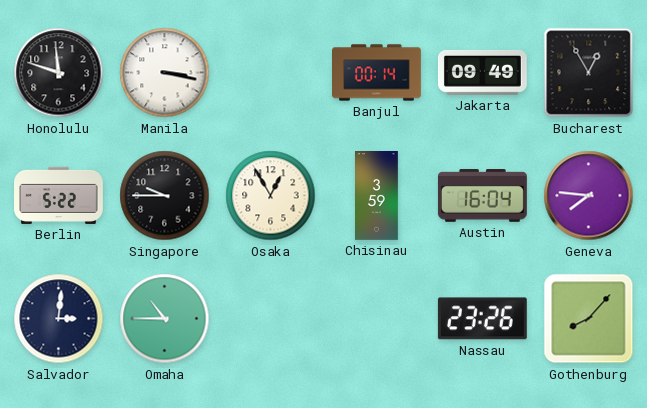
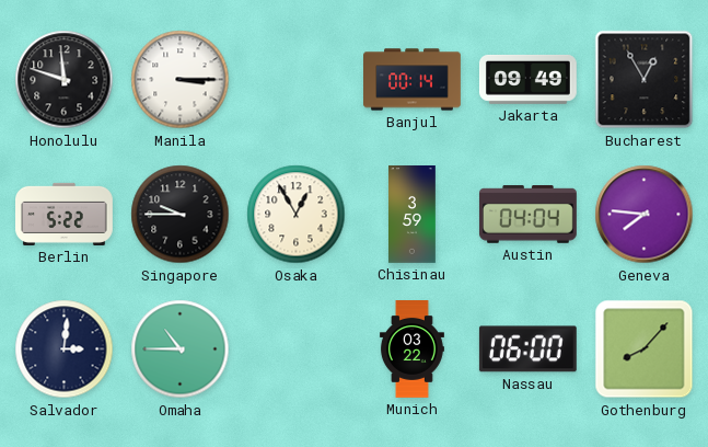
Manila: 3:17 -> 3:15 (181, 80)
Austin: 16:04 -> 04:04 (527, 215)
Munich: none -> 03:22 (411, 349)
Nassau: 23:26 -> 06:00 (527, 349)
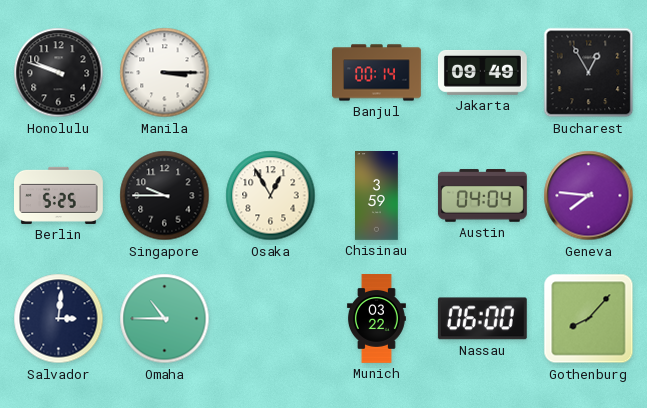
Honolulu: 11:48 -> 9:48 (59, 73)
Berlin: 5:22 -> 5:25 (59, 195)
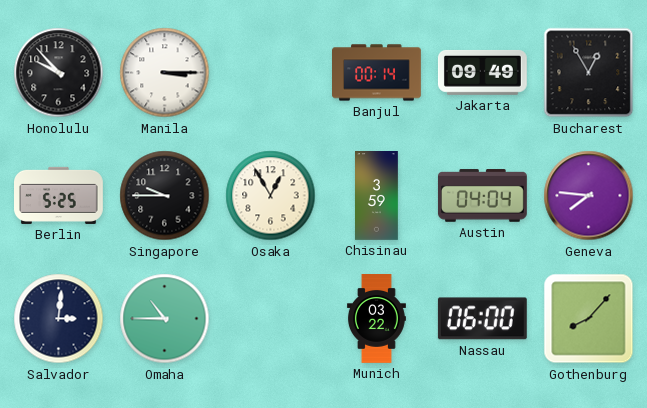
Honolulu: 9:48 -> 9:53 (59, 73)
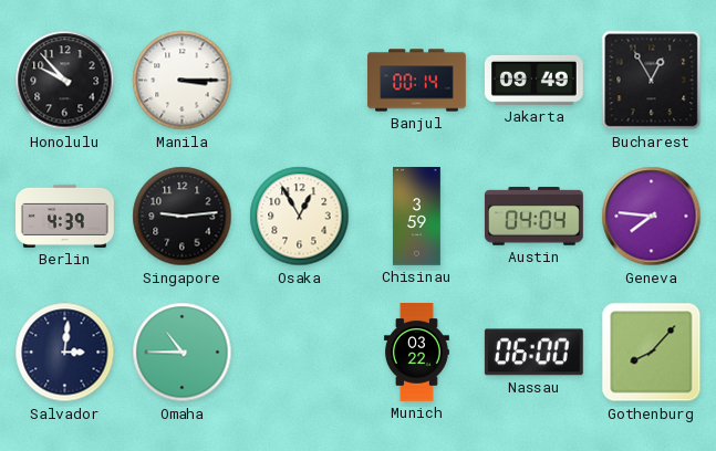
Berlin: 5:25 -> 4:39 (65, 216)
Singapore: 9:45 -> 9:14 (183, 217)
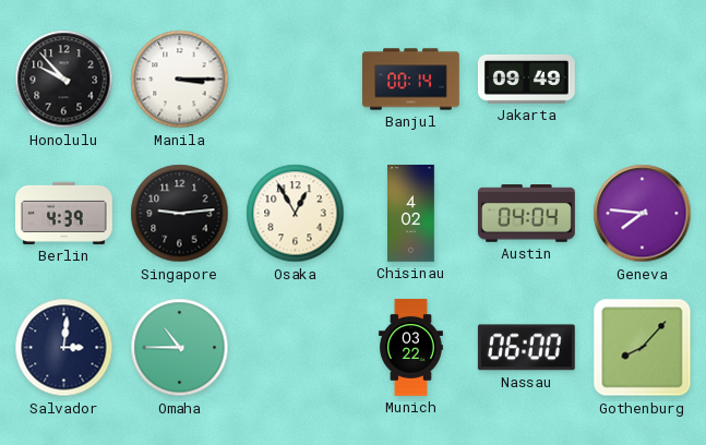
Bucharest: 12:55 -> none (652, 81)
Chisinau: 3:59 -> 4:02 (411, 214)
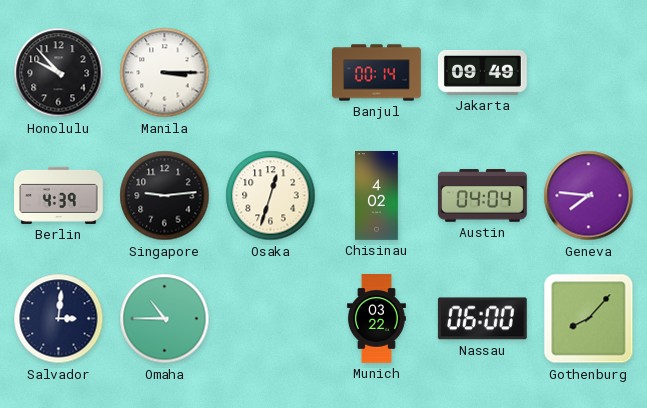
Osaka: 12:55 -> 12:33 (271, 196)
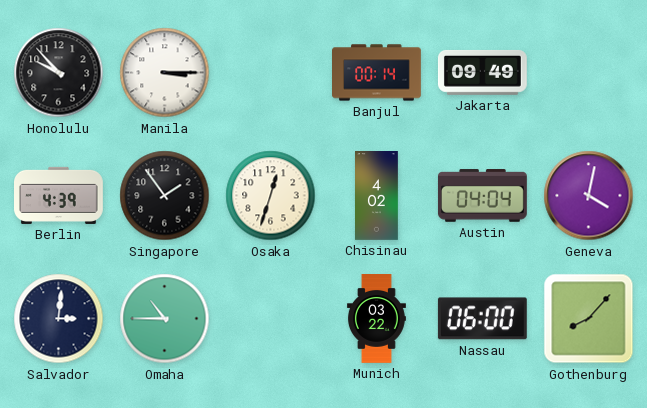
Singapore: 9:14 -> 1:54 (165, 196)
Geneva: 7:46 -> 4:02 (589, 196)
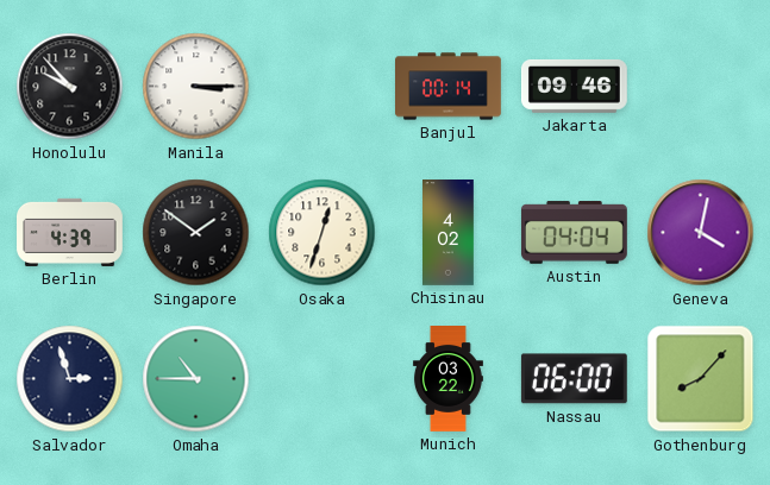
Jakarta: 09:49 -> 09:46 (574, 86)
Singapore: 1:54 -> 1:51 (196, 233)
Salvador: 3:01 -> 2:57 (70, 379)
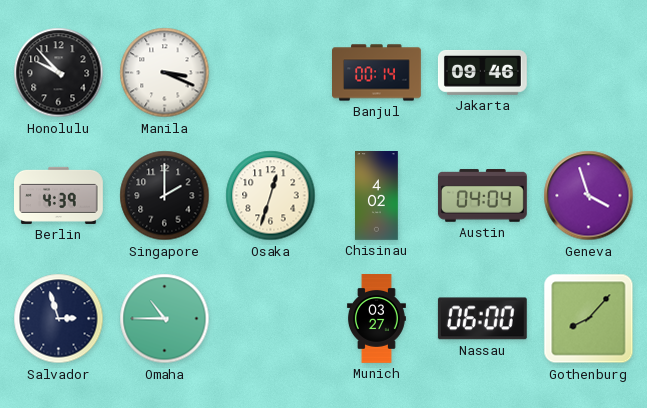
Manila: 3:15 -> 3:19 (165, 73)
Singapore: 1:51 -> 2:00 (165, 196)
Geneva: 4:02 -> 3:57 (589, 196)
Munich: 03:22 -> 03:27 (376, 319)
